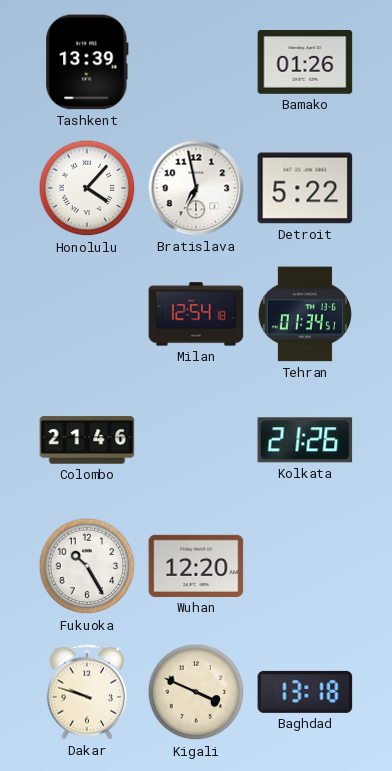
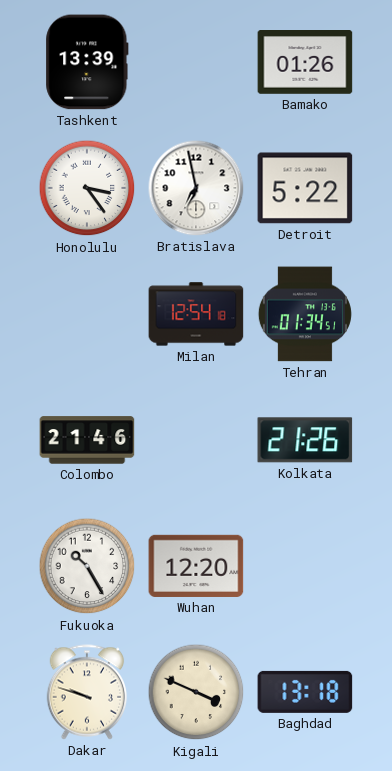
Honolulu: 4:07 -> 3:24 (87, 188)
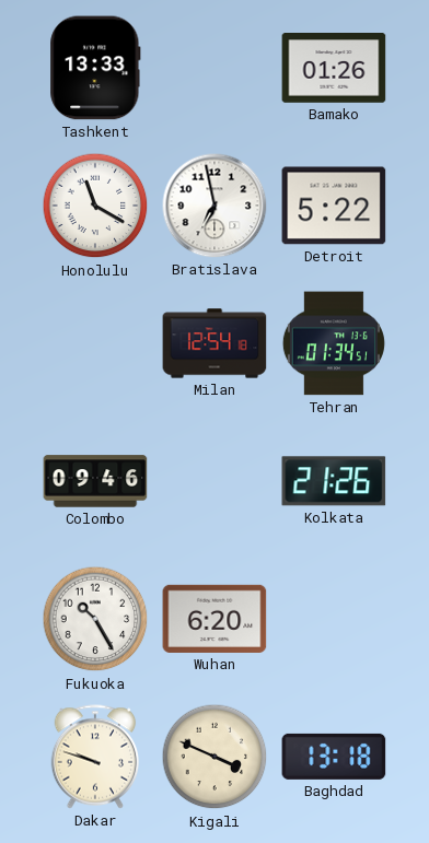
Tashkent: 13:39 -> 13:33 (95, 68)
Honolulu: 3:24 -> 11:20 (95, 206)
Colombo: 21:46 -> 09:46 (95, 481)
Wuhan: 12:20 -> 6:20 (215, 619)
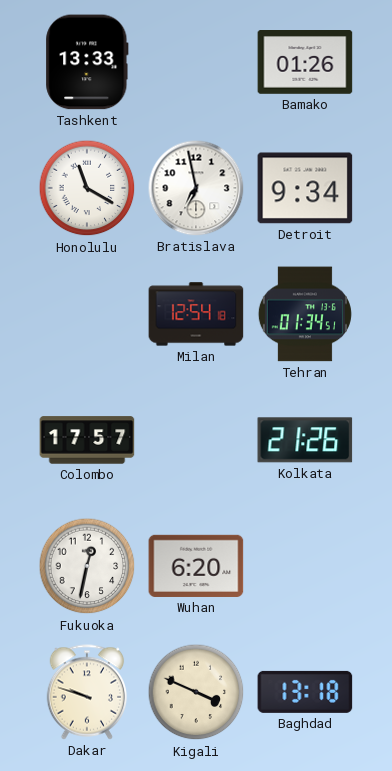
Detroit: 5:22 -> 9:34 (305, 188)
Colombo: 09:46 -> 17:57 (87, 440)
Fukuoka: 10:25 -> 12:32 (87, 566)
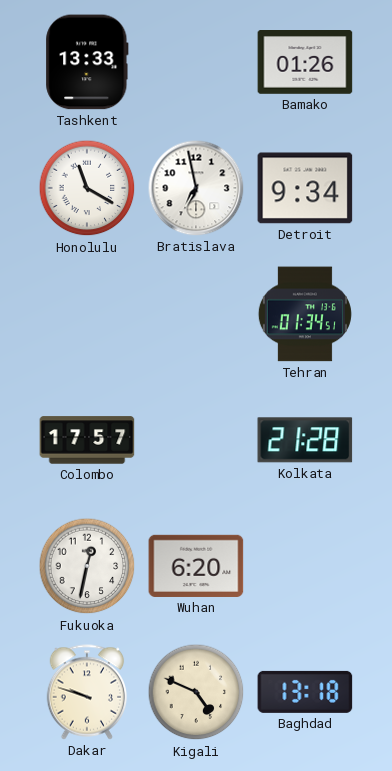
Milan: 12:54 -> none (196, 314)
Kolkata: 21:26 -> 21:28 (305, 440)
Kigali: 3:49 -> 4:49 (196, 692)
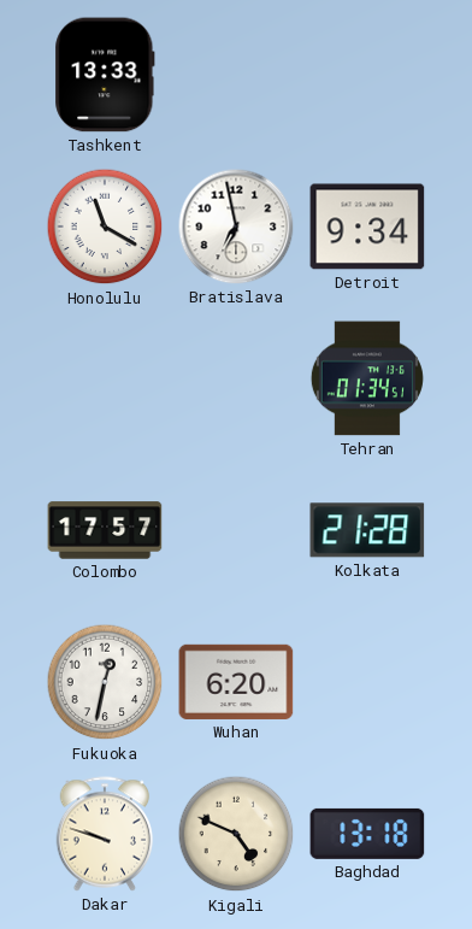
Bamako: 01:26 -> none (305, 63)
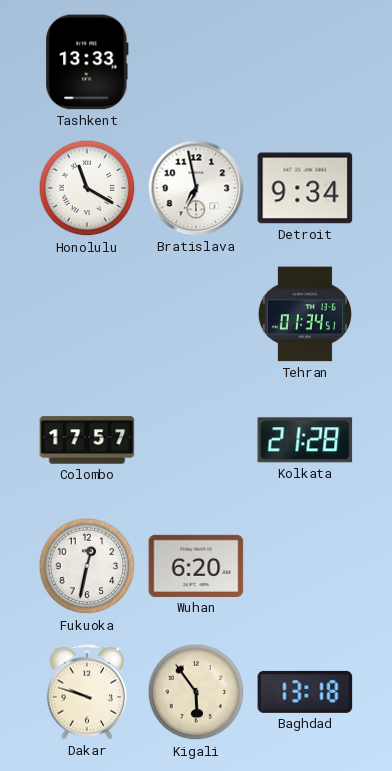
Kigali: 4:49 -> 5:54 (196, 692)
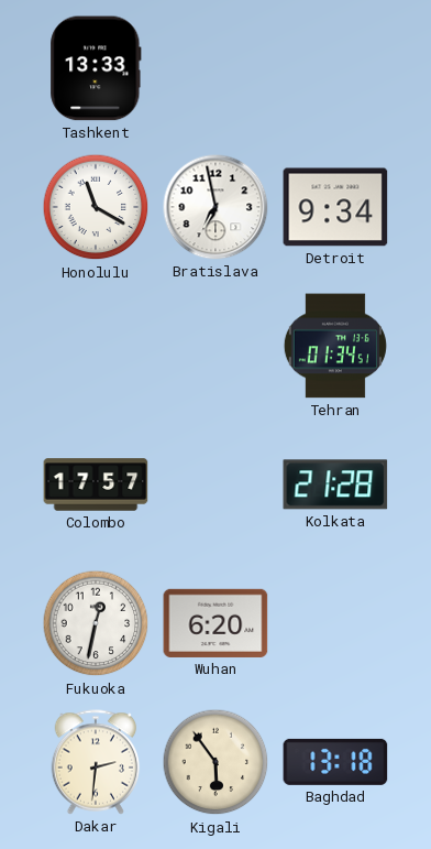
Dakar: 9:48 -> 2:31 (96, 762)
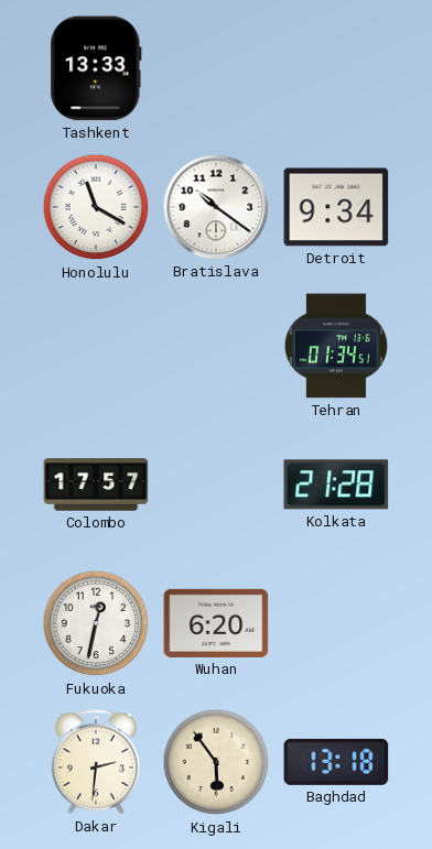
Bratislava: 6:58 -> 10:21 (216, 207)
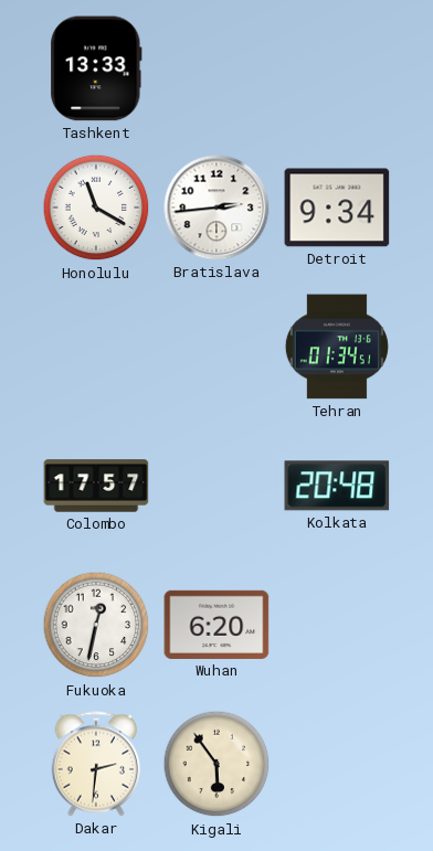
Bratislava: 10:21 -> 2:44 (216, 208)
Kolkata: 21:28 -> 20:48 (337, 486)
Baghdad: 13:18 -> none (336, 762)
